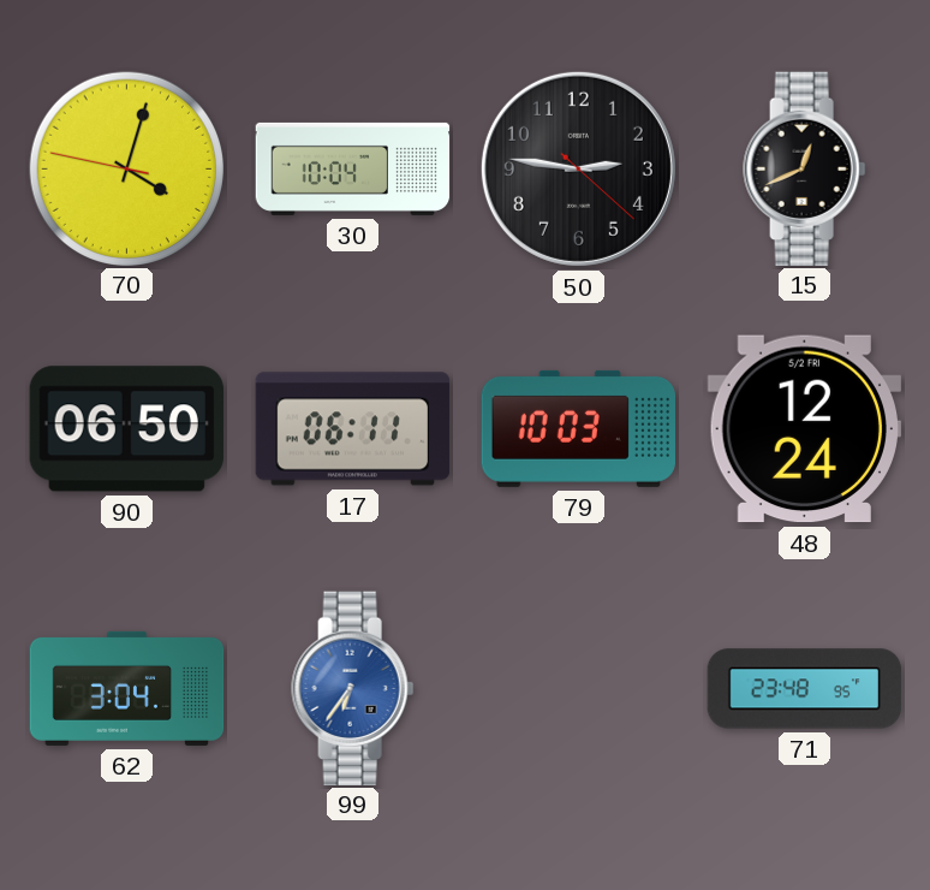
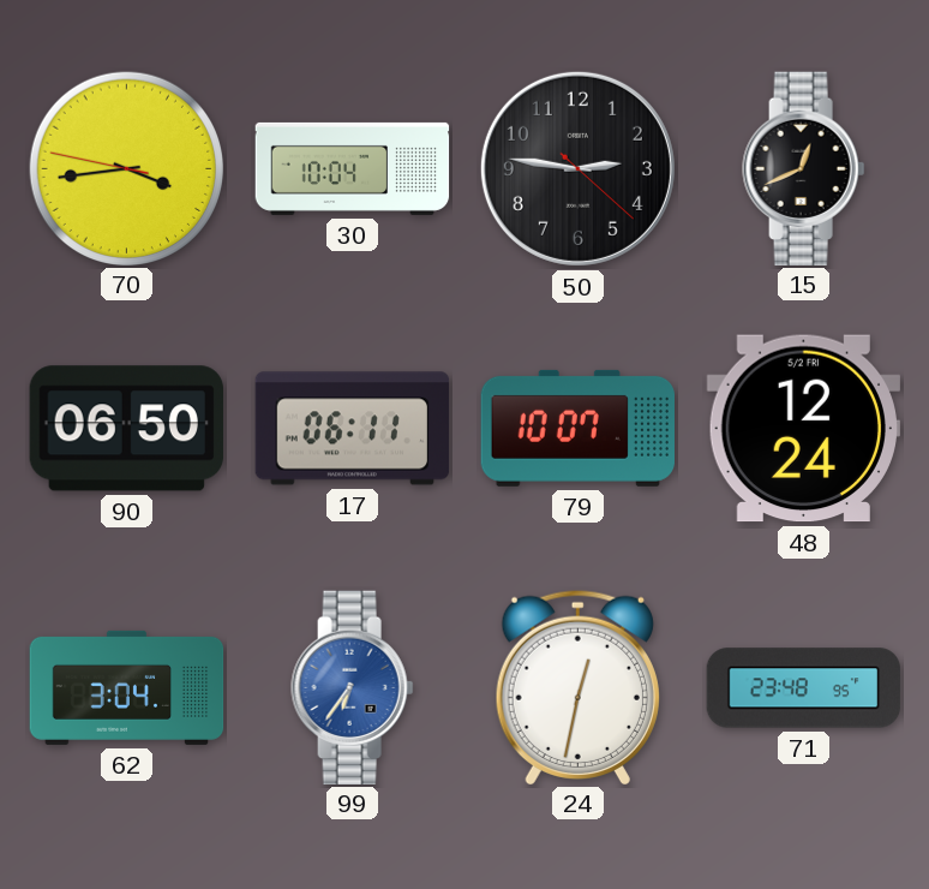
70: 4:02 -> 3:43 (126, 168)
79: 10:03 -> 10:07 (577, 428)
24: none -> 12:32 (577, 687)
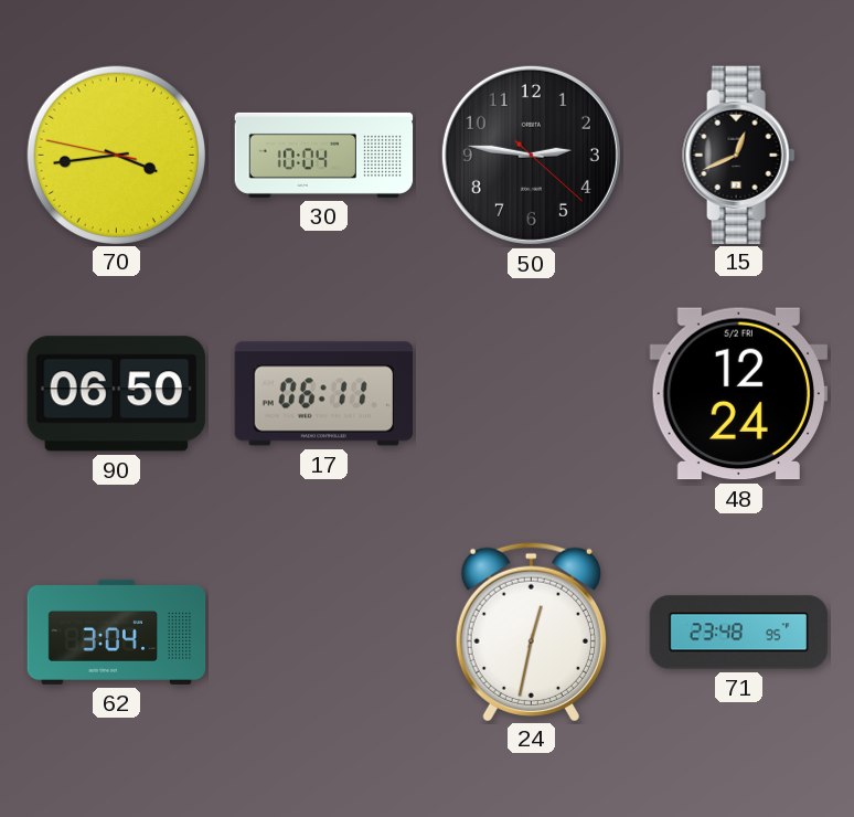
79: 10:07 -> none (577, 428)
99: 6:36 -> none (353, 687)
